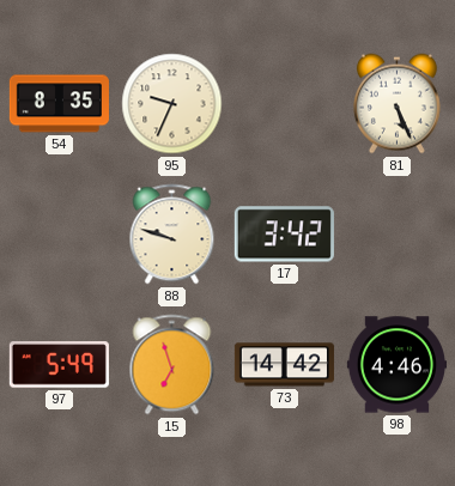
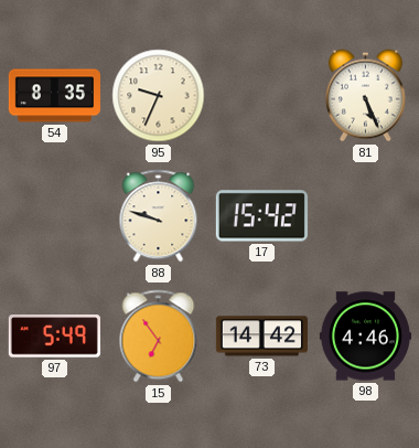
17: 3:42 -> 15:42 (261, 216)
15: 6:57 -> 6:54 (159, 337)
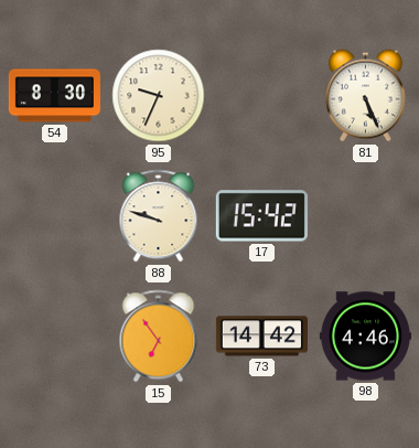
54: 8:35 -> 8:30 (54, 96)
97: 5:49 -> none (54, 337)
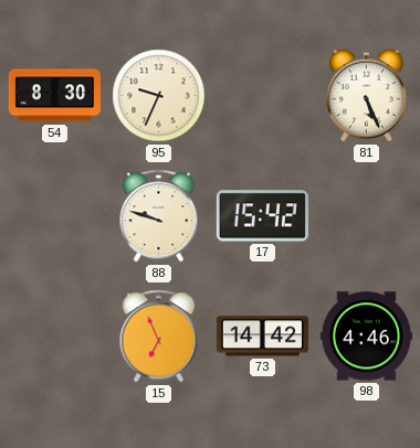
15: 6:54 -> 6:56 (159, 337)
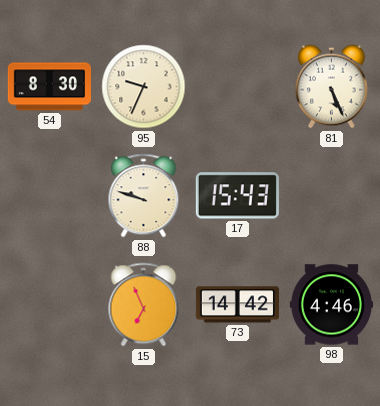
17: 15:42 -> 15:43 (237, 196)
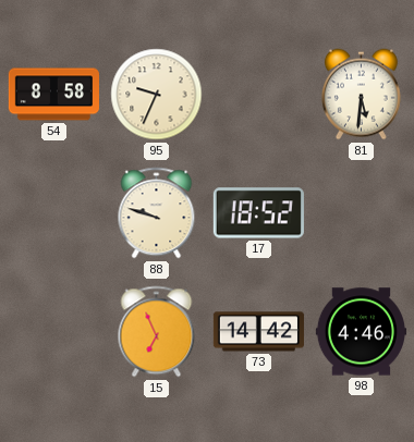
54: 8:30 -> 8:58 (53, 95)
81: 5:26 -> 5:31 (361, 95)
17: 15:43 -> 18:52 (258, 213)
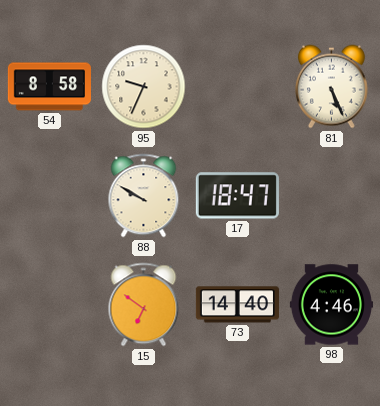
81: 5:31 -> 5:26 (331, 87)
88: 9:48 -> 9:50 (144, 196)
17: 18:52 -> 18:47 (237, 196)
15: 6:56 -> 6:51 (144, 305)
73: 14:42 -> 14:40 (237, 305)
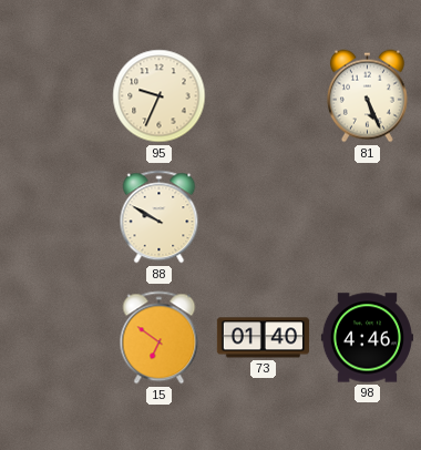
54: 8:58 -> none (49, 87)
17: 18:47 -> none (237, 196)
73: 14:40 -> 01:40 (263, 338)
